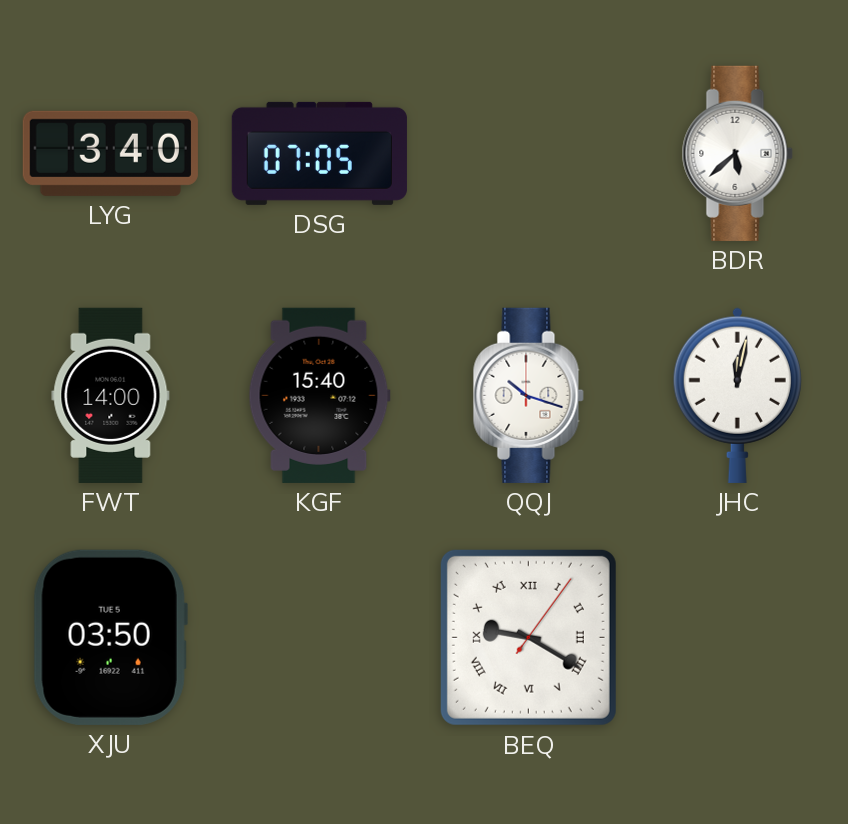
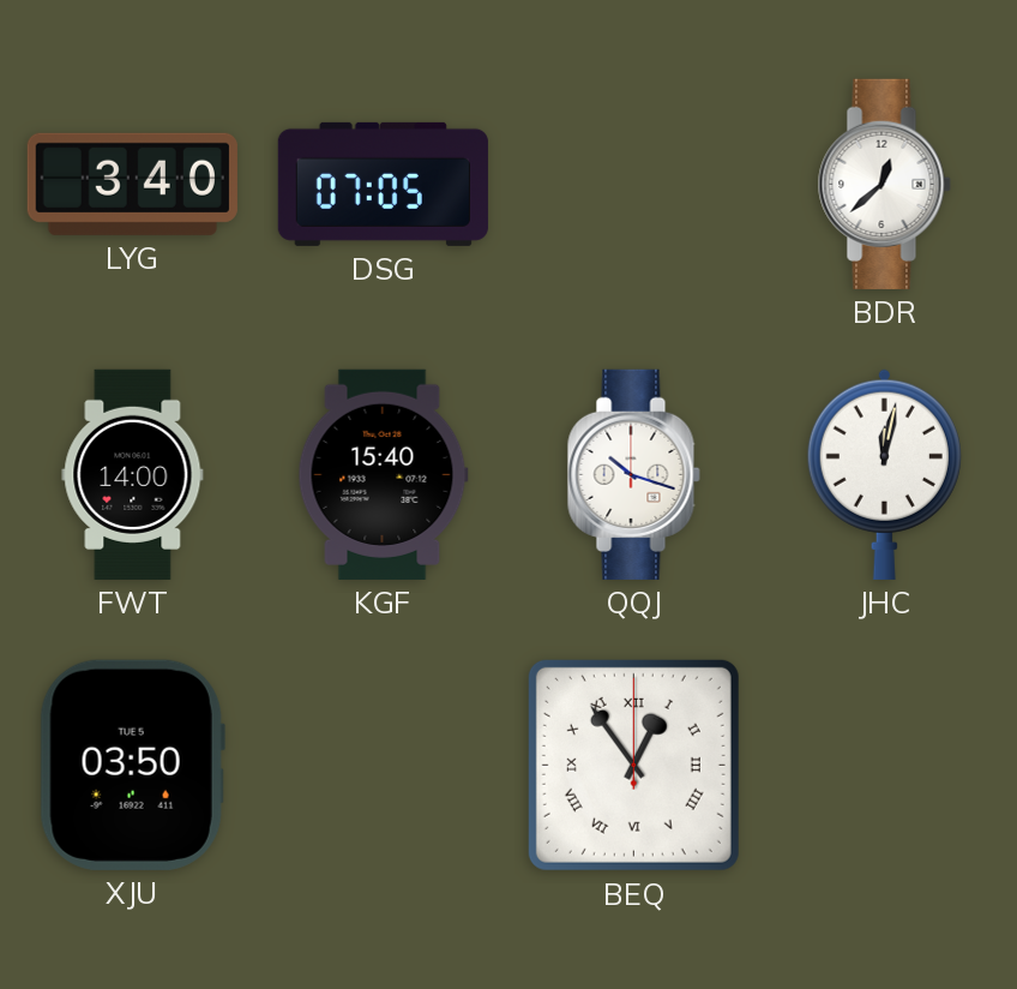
BDR: 5:38 -> 12:38 (884, 184)
BEQ: 9:20 -> 12:54 (633, 765)
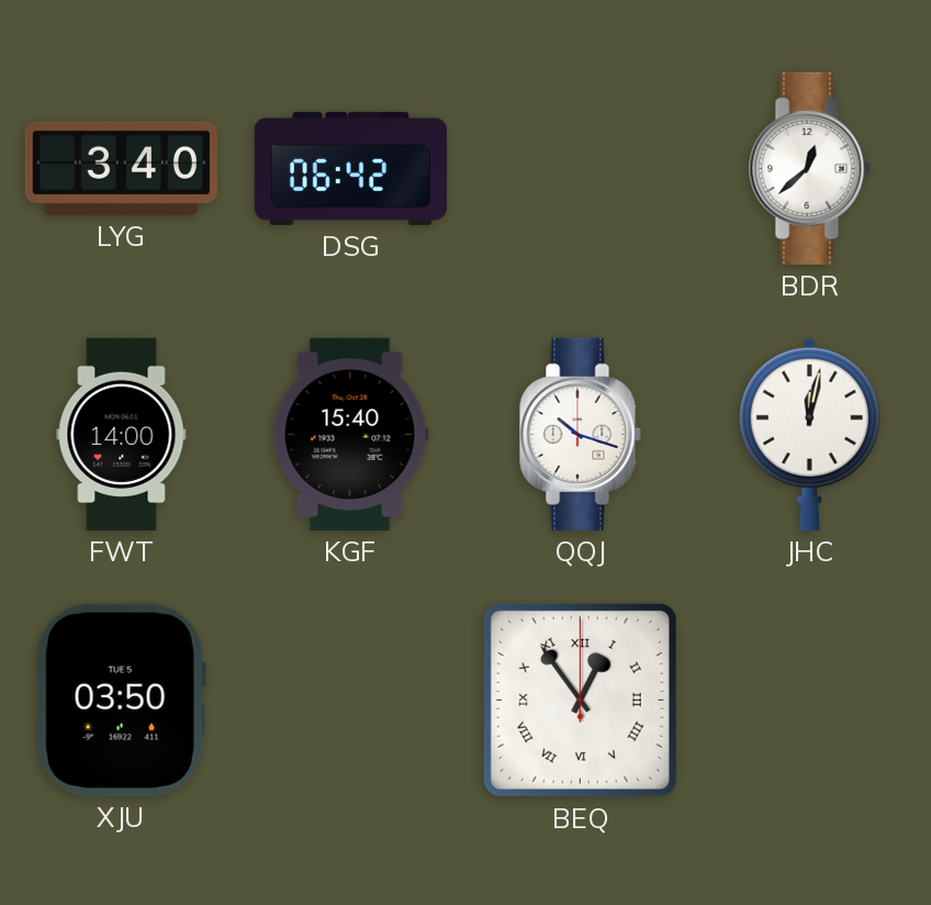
DSG: 07:05 -> 06:42 (350, 168)
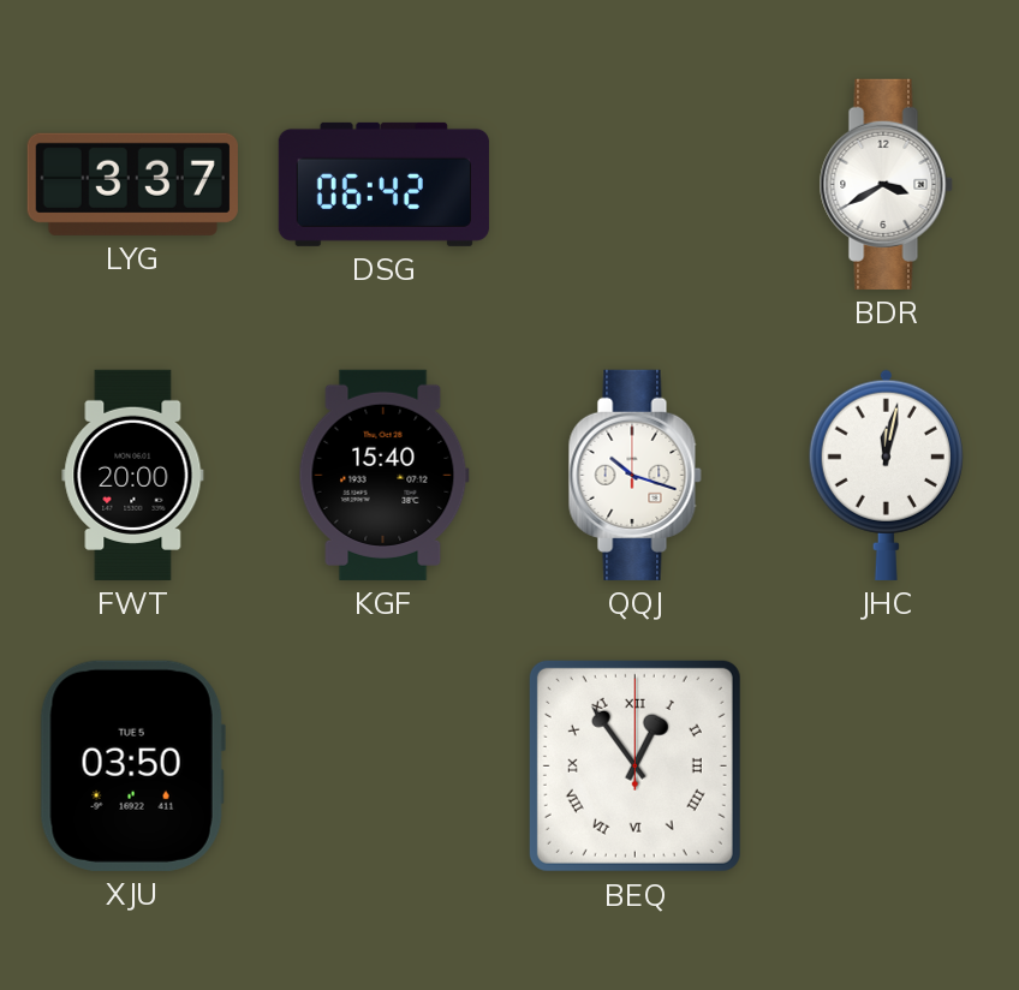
LYG: 3:40 -> 3:37 (132, 184)
BDR: 12:38 -> 3:40 (886, 184)
FWT: 14:00 -> 20:00 (133, 475)
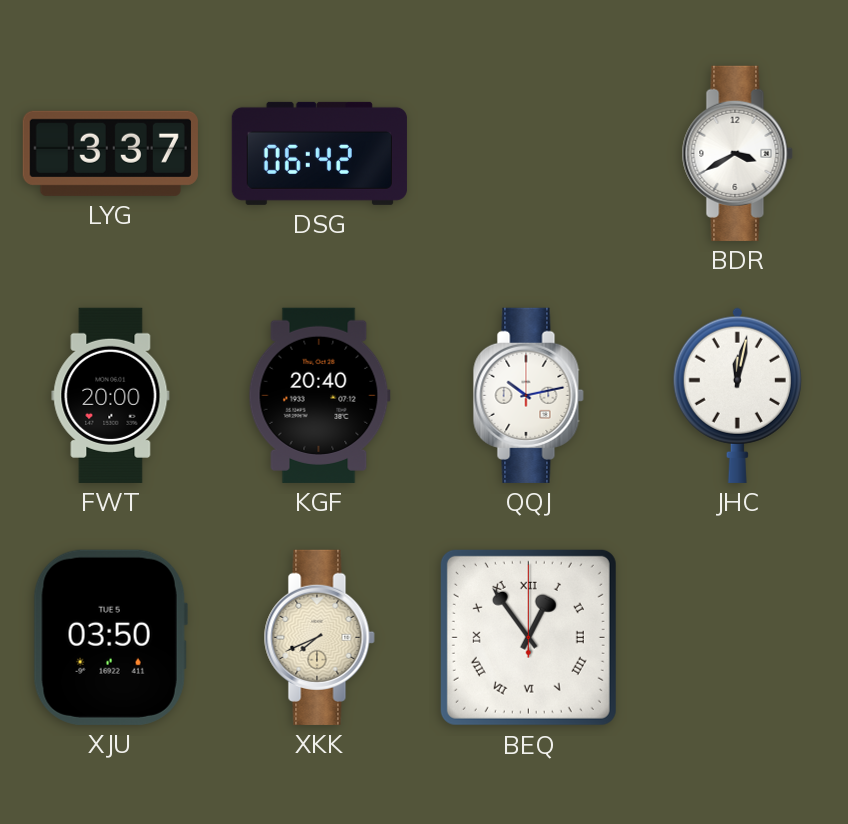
KGF: 15:40 -> 20:40 (319, 395)
QQJ: 10:18 -> 10:13 (528, 395)
XKK: none -> 7:41 (319, 637)
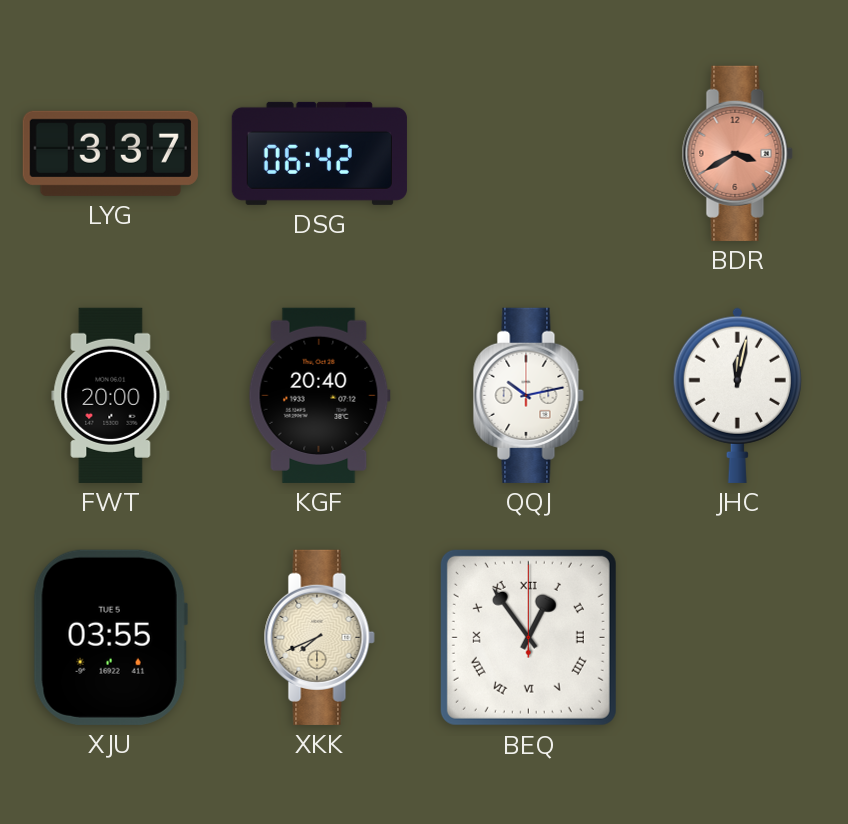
BDR dial: white -> salmon (737, 153)
XJU: 03:50 -> 03:55 (110, 637)
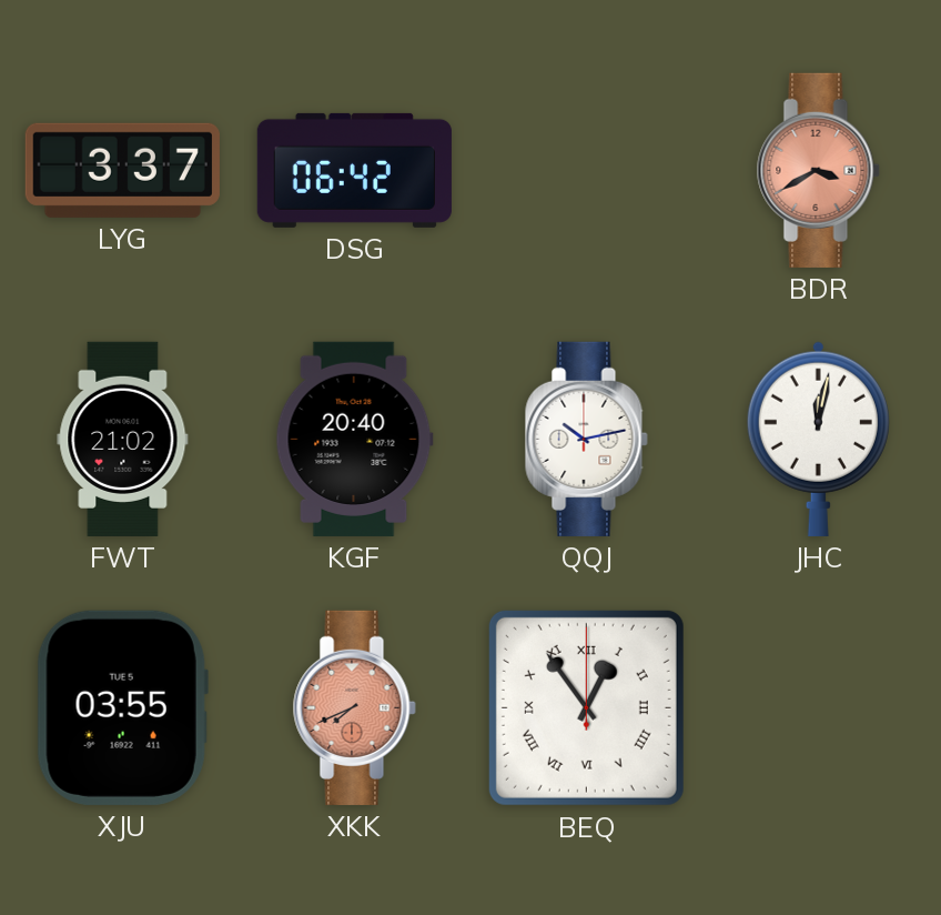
FWT: 20:00 -> 21:02 (123, 439)
XKK dial: cream -> salmon (354, 707)
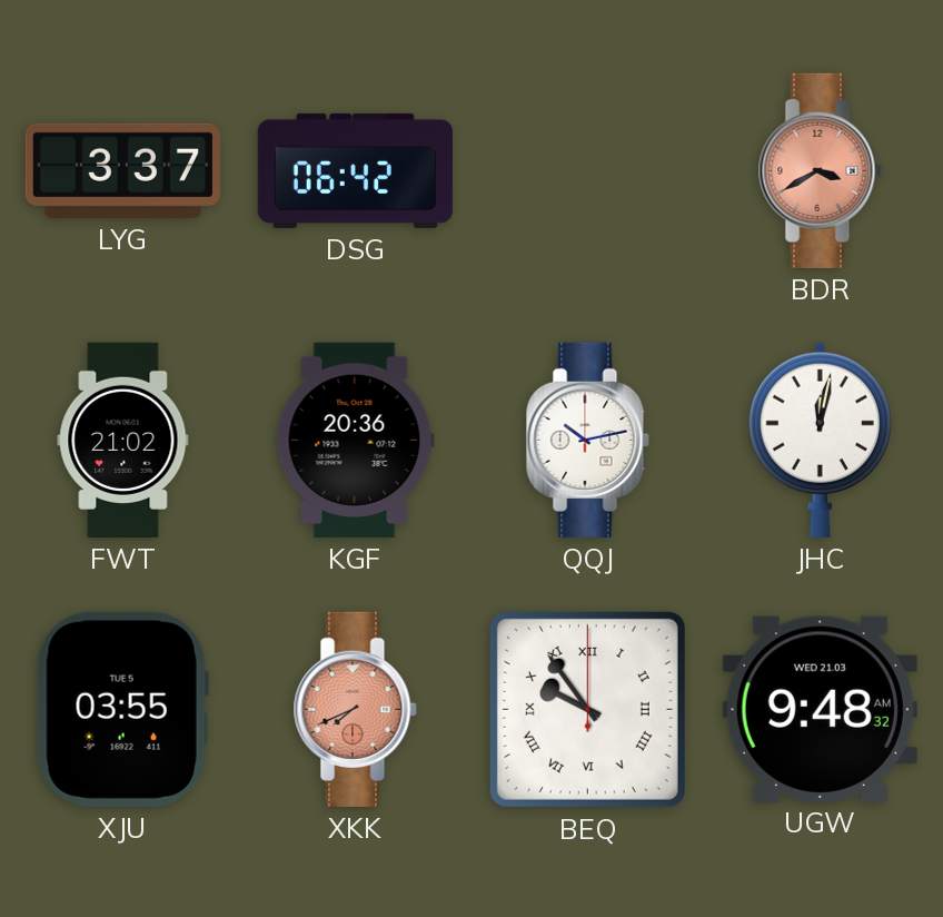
KGF: 20:40 -> 20:36 (355, 440)
BEQ: 12:54 -> 9:54 (587, 709)
UGW: none -> 9:48 (820, 709)
